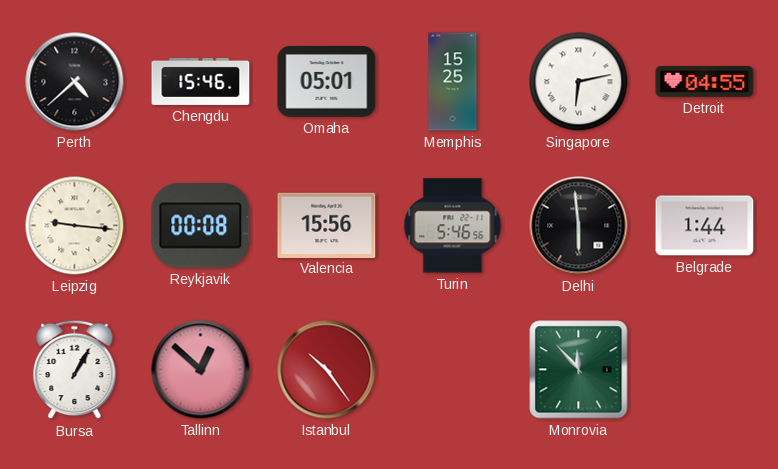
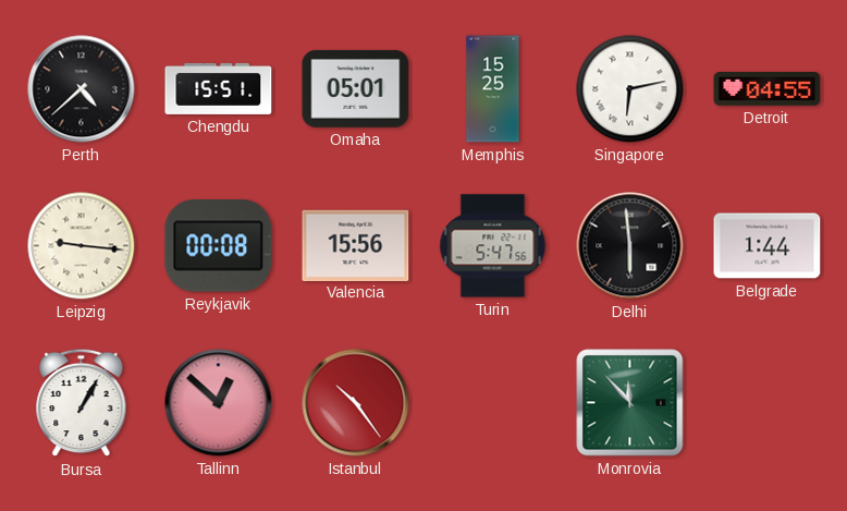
Chengdu: 15:46 -> 15:51 (219, 88)
Turin: 5:46 -> 5:47 (493, 246)
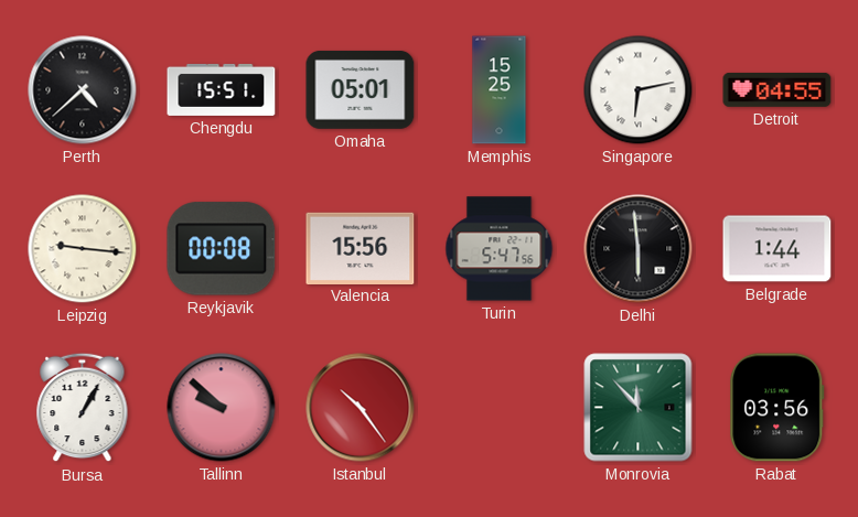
Tallinn: 12:52 -> 9:52 (222, 408)
Rabat: none -> 03:56 (777, 408)
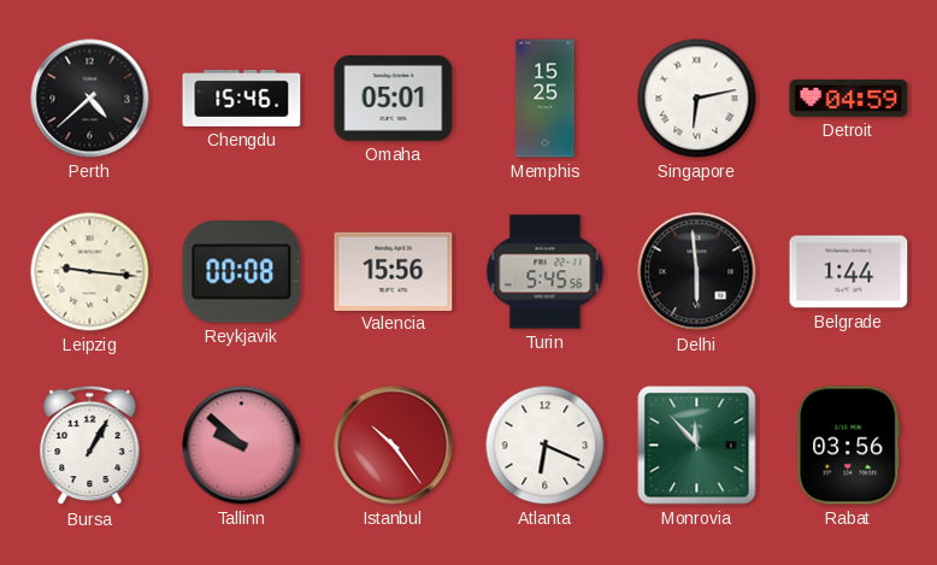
Chengdu: 15:51 -> 15:46 (242, 98)
Detroit: 04:55 -> 04:59 (849, 99)
Turin: 5:47 -> 5:45 (546, 272)
Atlanta: none -> 6:19 (546, 446)
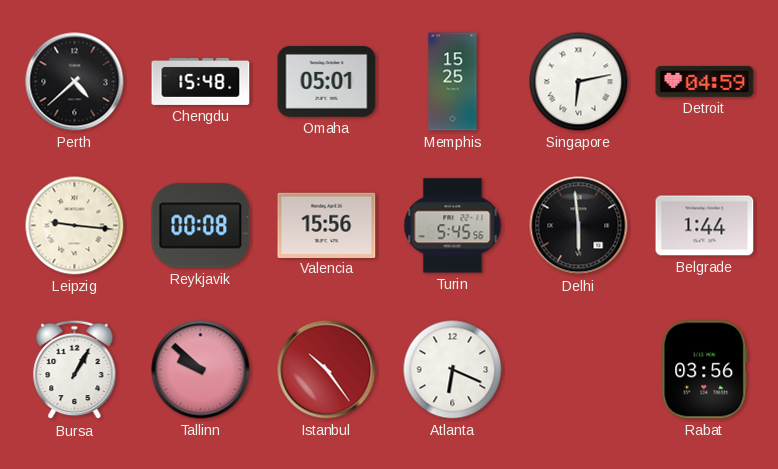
Chengdu: 15:46 -> 15:48 (201, 81)
Monrovia: 11:53 -> none (697, 446)
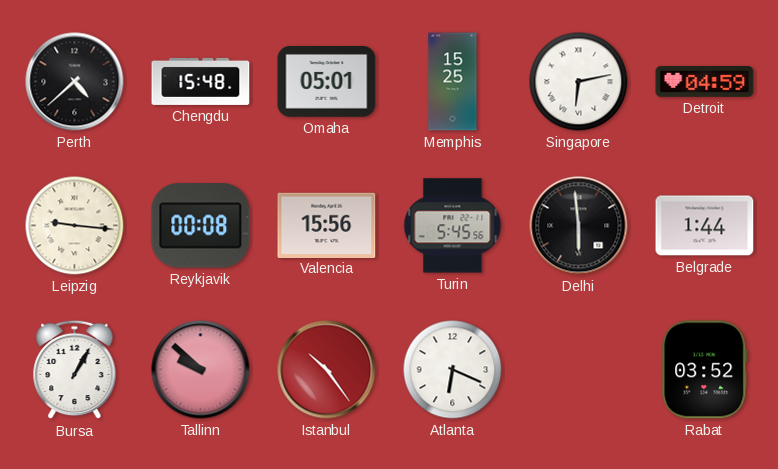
Rabat: 03:56 -> 03:52 (705, 370)
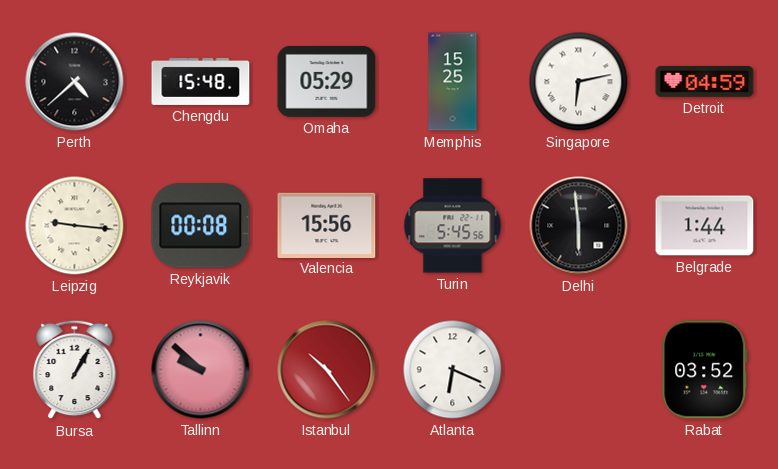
Omaha: 05:01 -> 05:29 (327, 81)
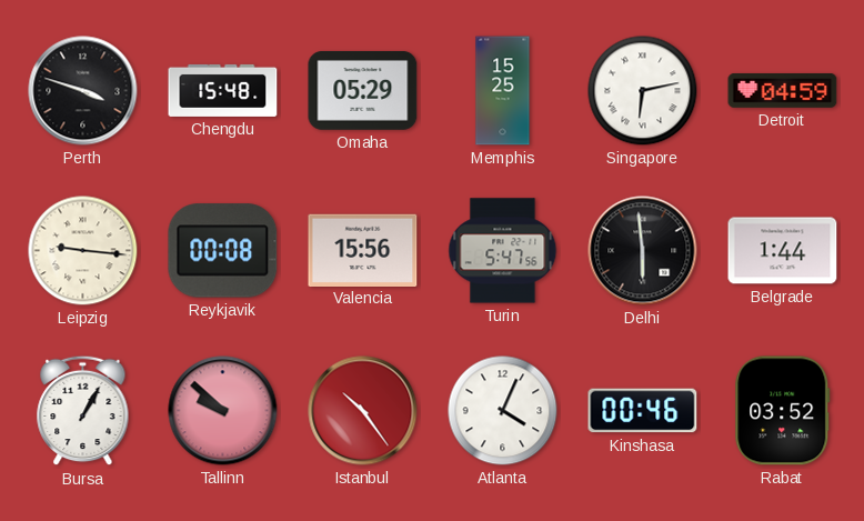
Perth: 4:38 -> 3:48 (83, 91)
Turin: 5:45 -> 5:47 (503, 251)
Atlanta: 6:19 -> 4:04 (503, 411)
Kinshasa: none -> 00:46 (643, 411)
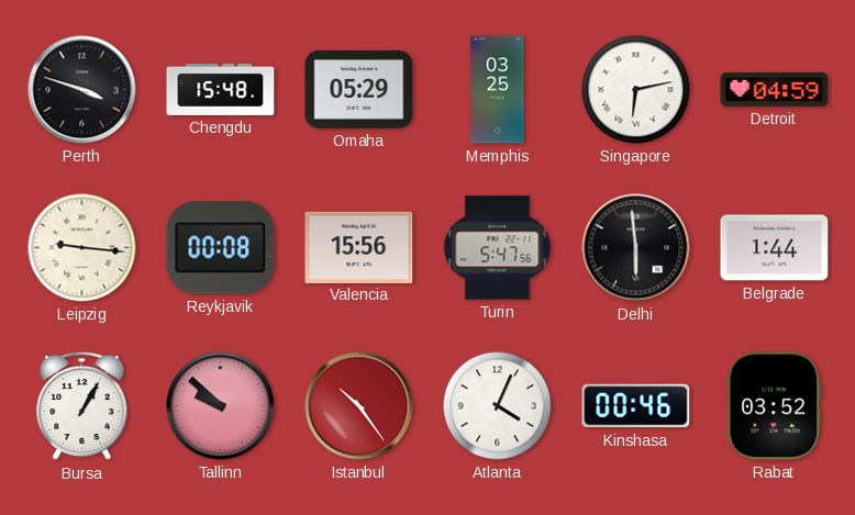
Memphis: 15:25 -> 03:25 (498, 90)
